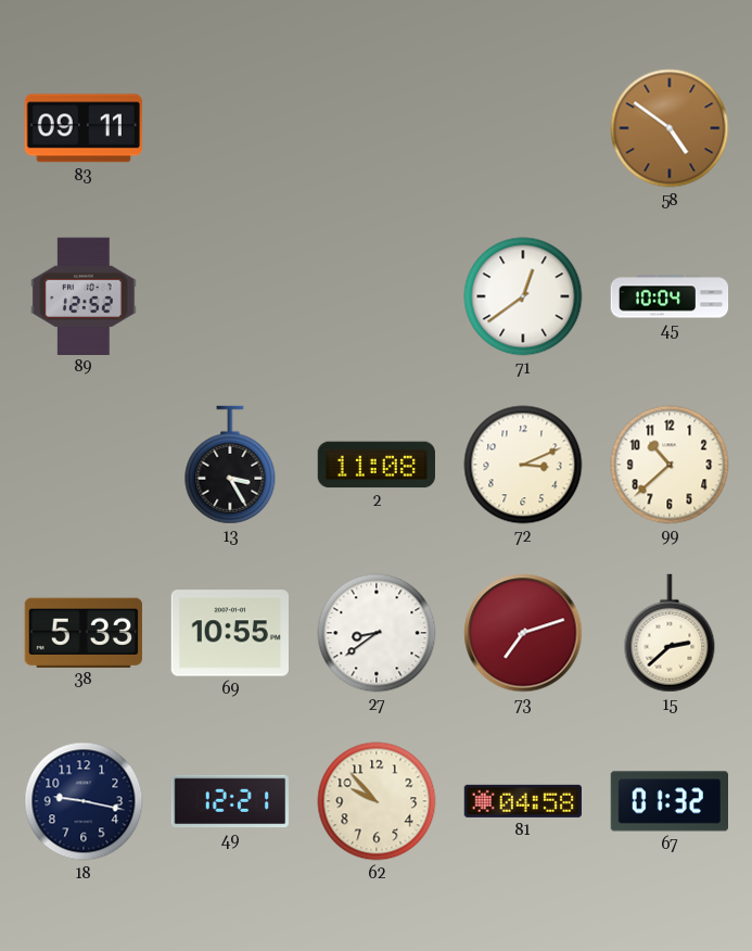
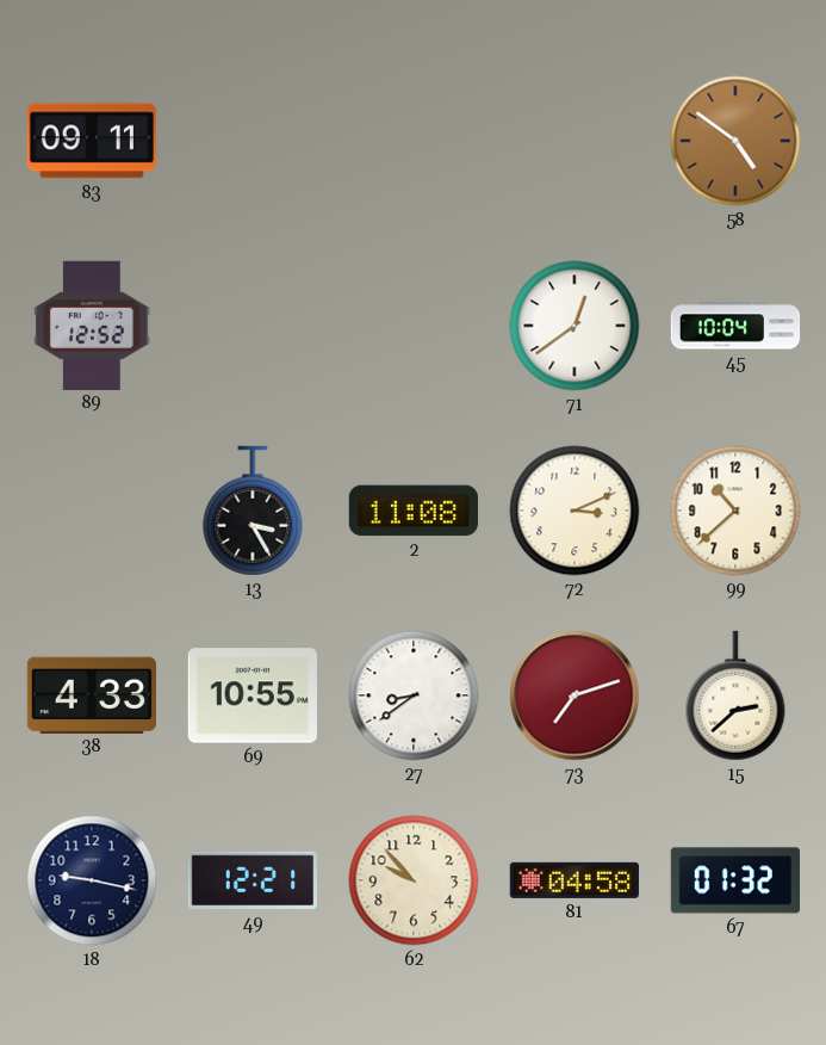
38: 5:33 -> 4:33 (92, 694)
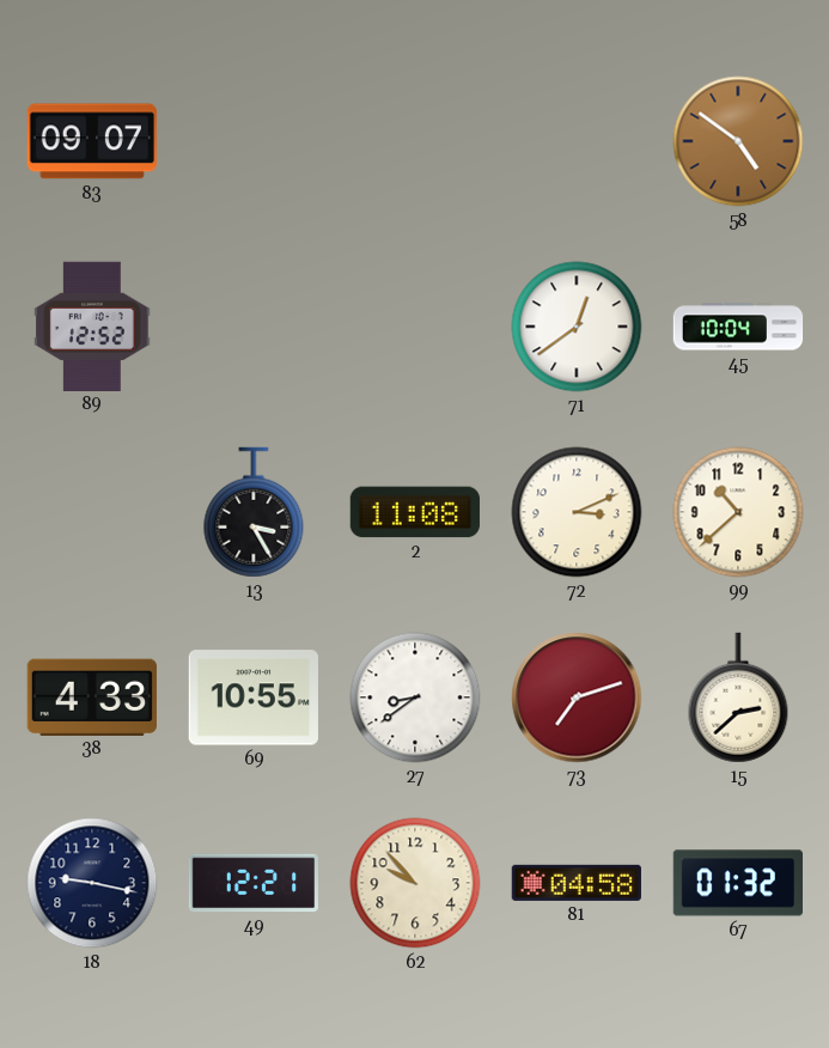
83: 09:11 -> 09:07 (92, 141)
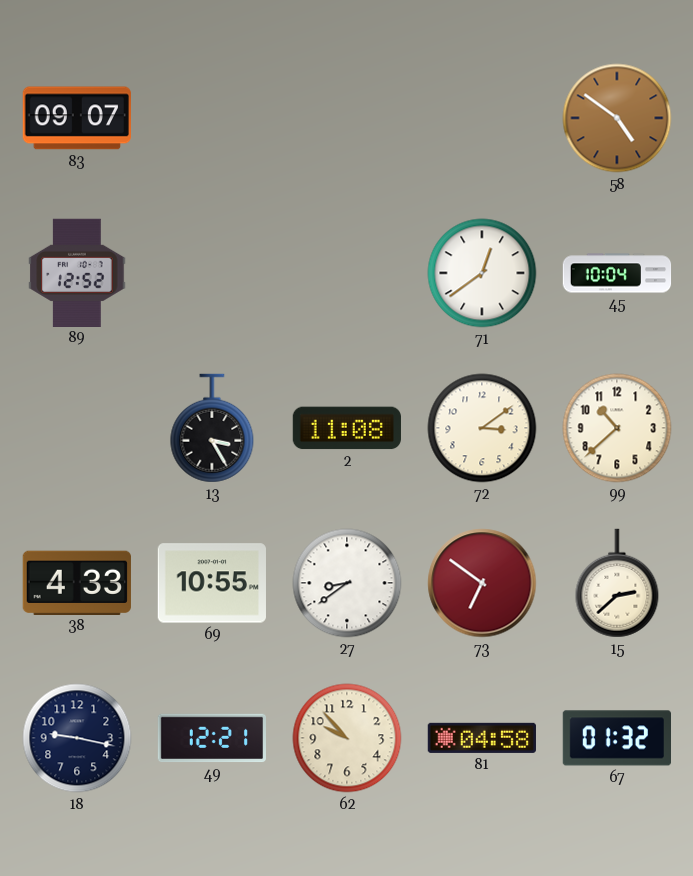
72: 3:11 -> 3:09 (482, 428)
73: 7:12 -> 6:51 (482, 583)
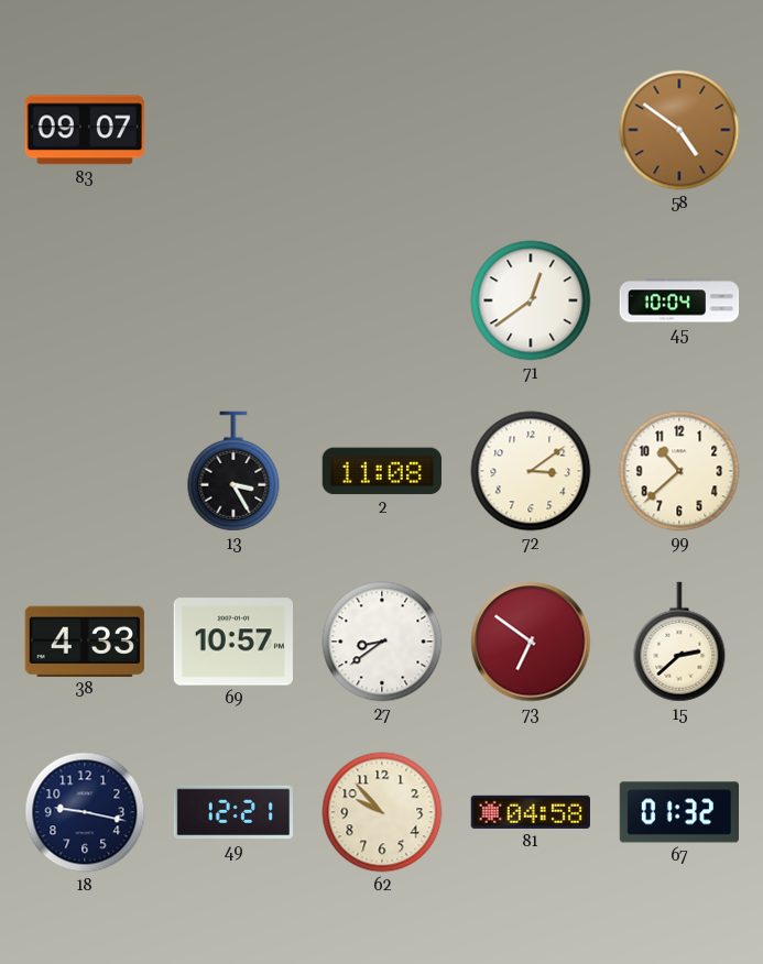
89: 12:52 -> none (77, 272)
69: 10:55 -> 10:57 (233, 642)
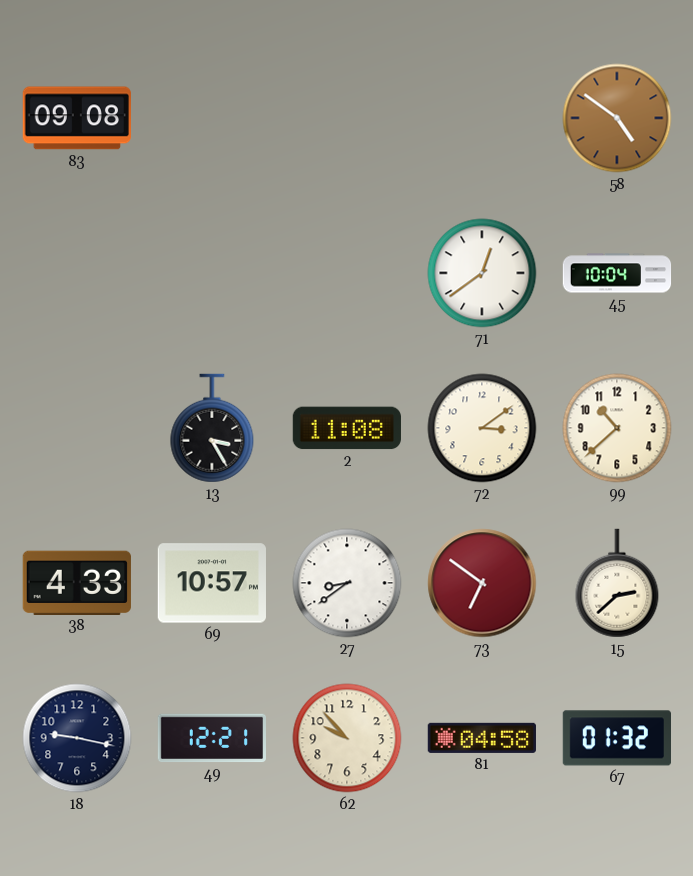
83: 09:07 -> 09:08 (77, 118)
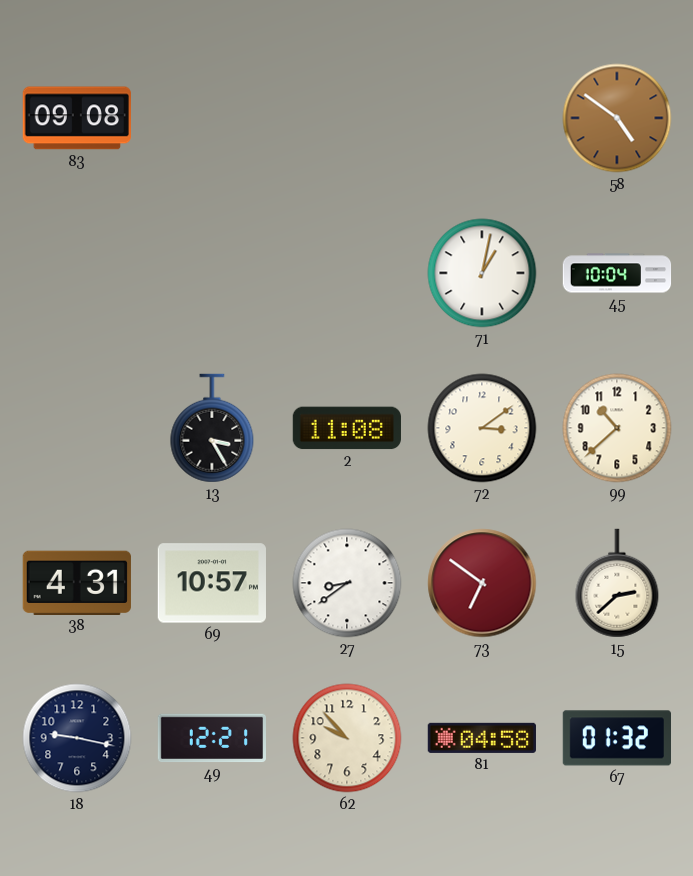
71: 12:39 -> 1:02 (482, 273)
38: 4:33 -> 4:31 (77, 582)
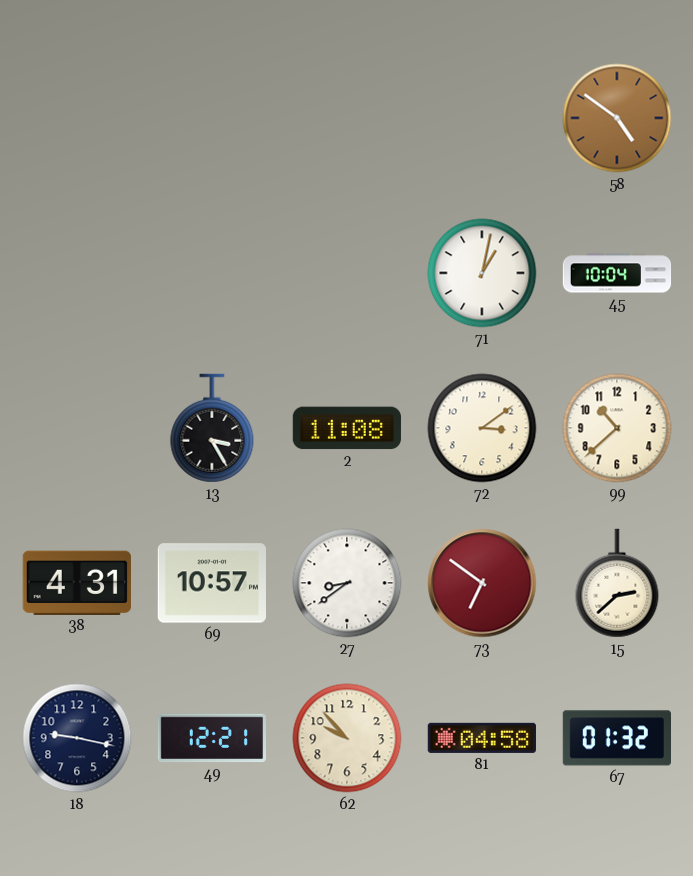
83: 09:08 -> none (77, 118)
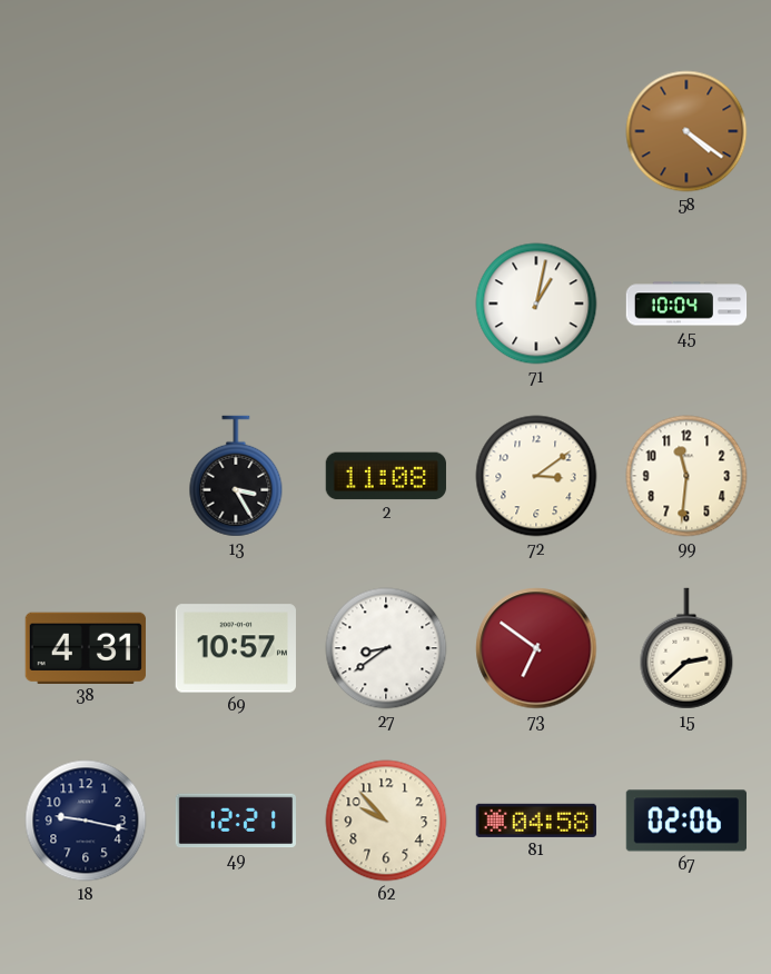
58: 4:51 -> 4:21 (686, 131)
99: 10:38 -> 11:31 (686, 476)
67: 01:32 -> 02:06 (685, 821)
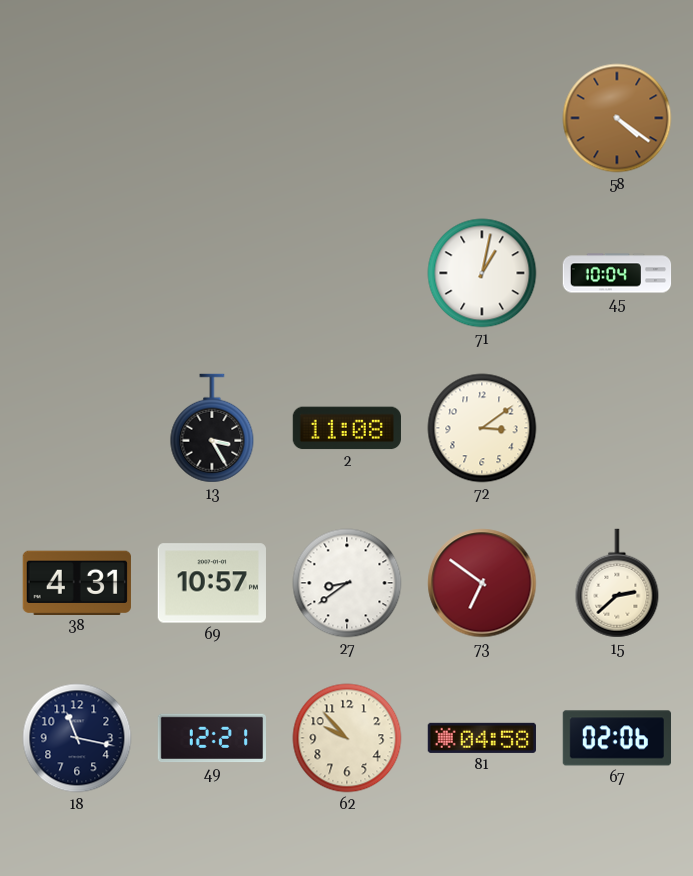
99: 11:31 -> none (686, 476)
18: 9:17 -> 11:17 (77, 738)
